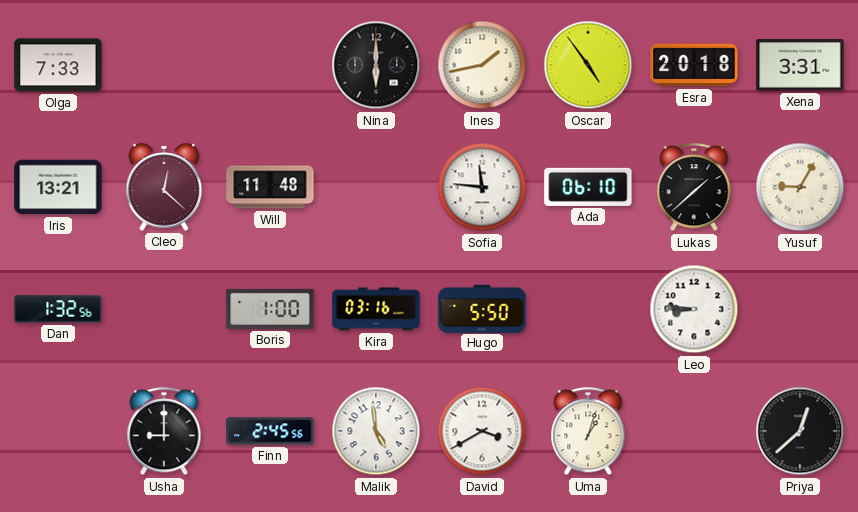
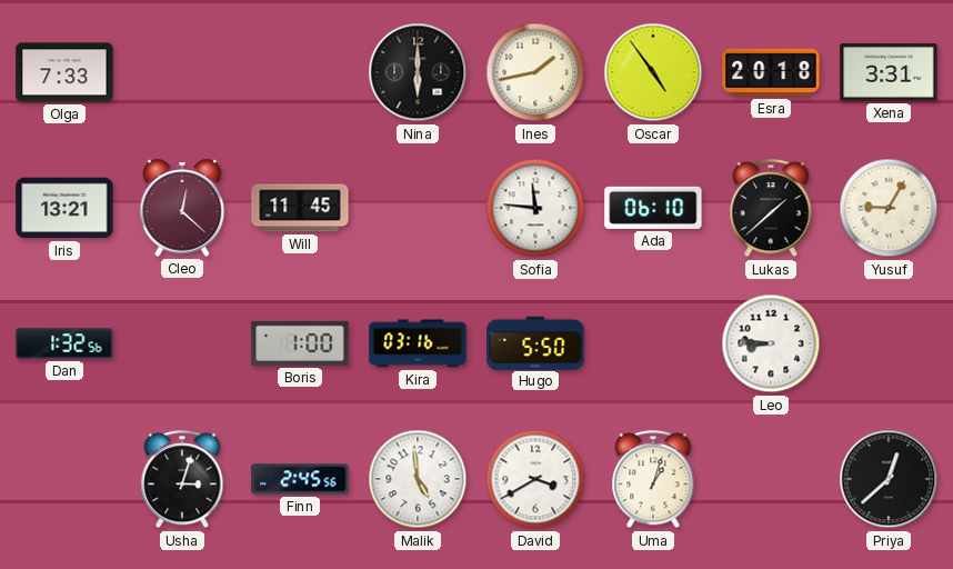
Will: 11:48 -> 11:45 (300, 208)
Usha: 9:00 -> 3:03 (182, 480)
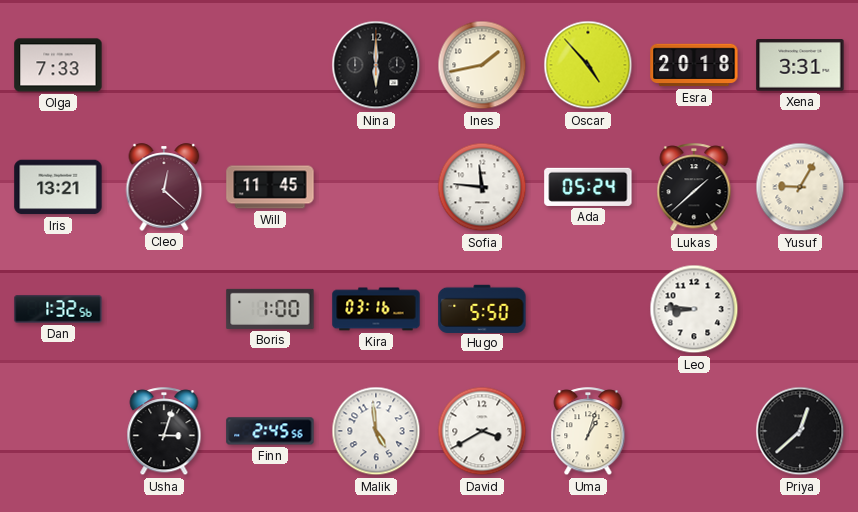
Oscar: 4:54 -> 4:53 (588, 65)
Ada: 06:10 -> 05:24 (588, 187)
